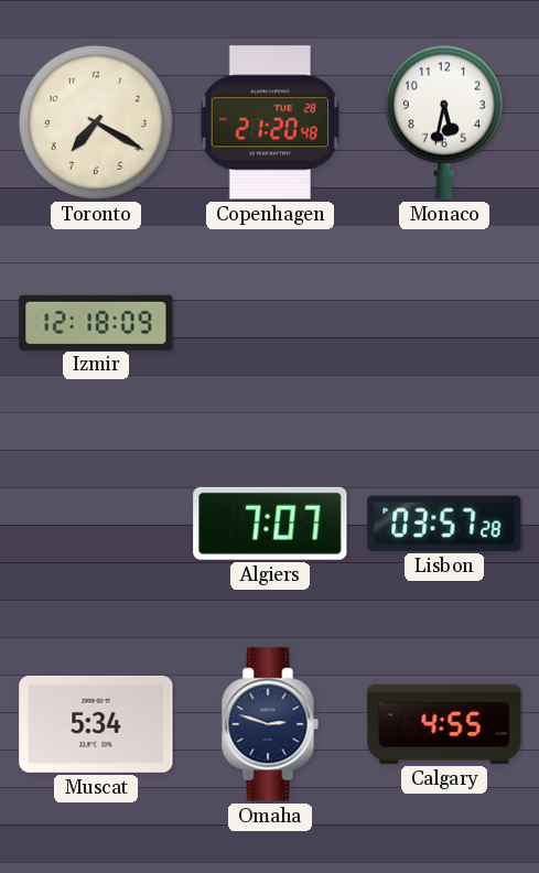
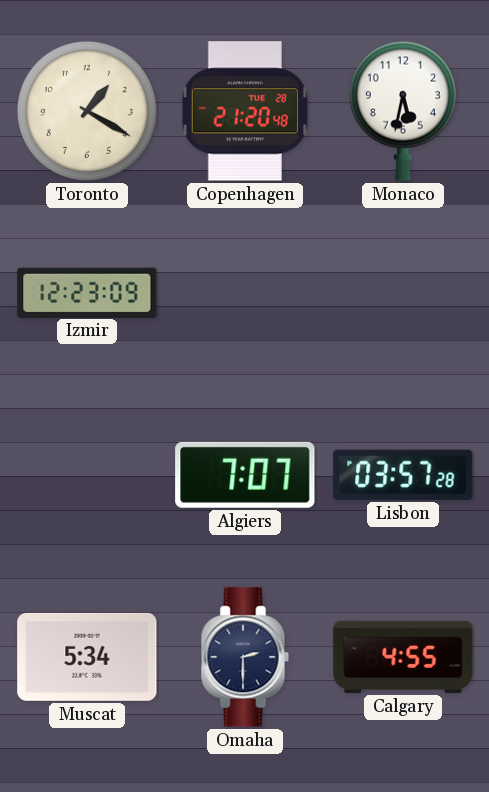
Toronto: 7:20 -> 1:20 (87, 111)
Izmir: 12:18 -> 12:23 (87, 292)
Omaha: 2:48 -> 2:30 (245, 657)
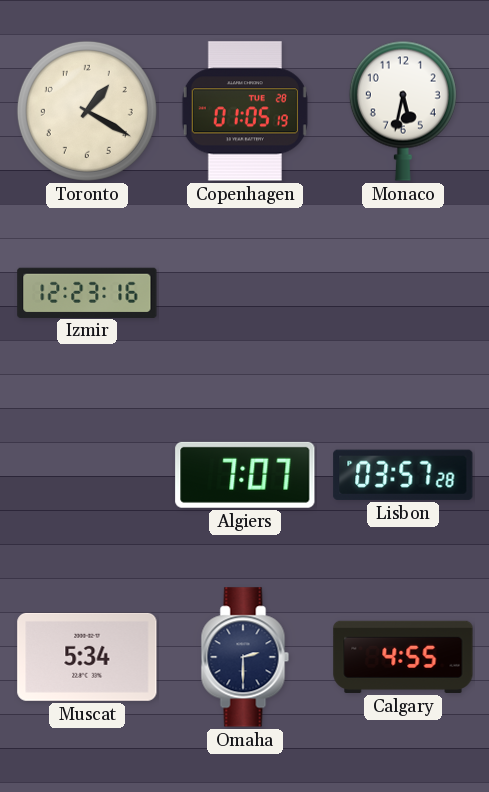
Copenhagen: 21:20 -> 01:05 (245, 111)
Izmir: 12:23:09 -> 12:23:16 (87, 292)
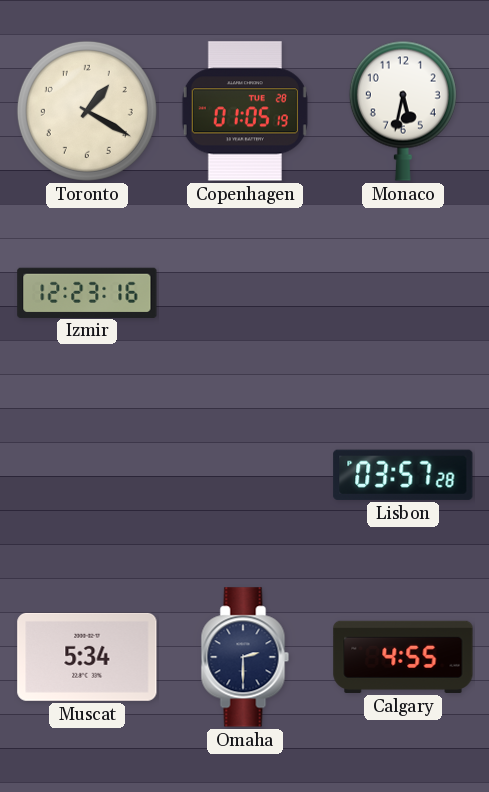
Algiers: 7:07 -> none (245, 475)
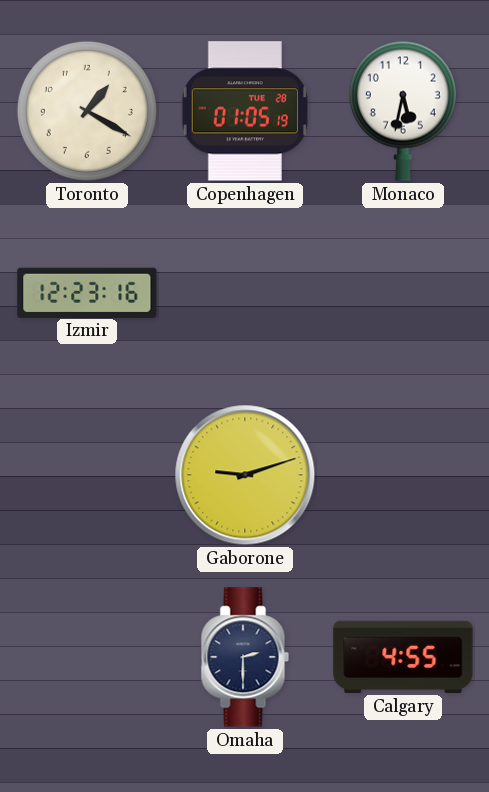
Gaborone: none -> 9:12 (245, 475)
Lisbon: 03:57 -> none (403, 475)
Muscat: 5:34 -> none (87, 657)
